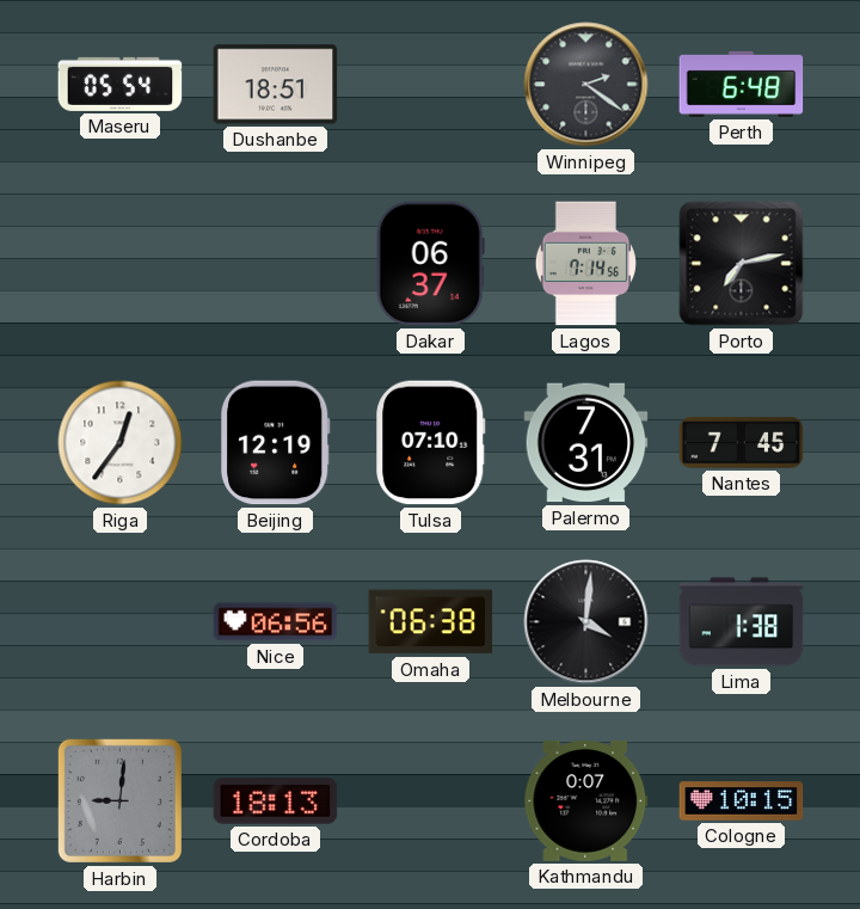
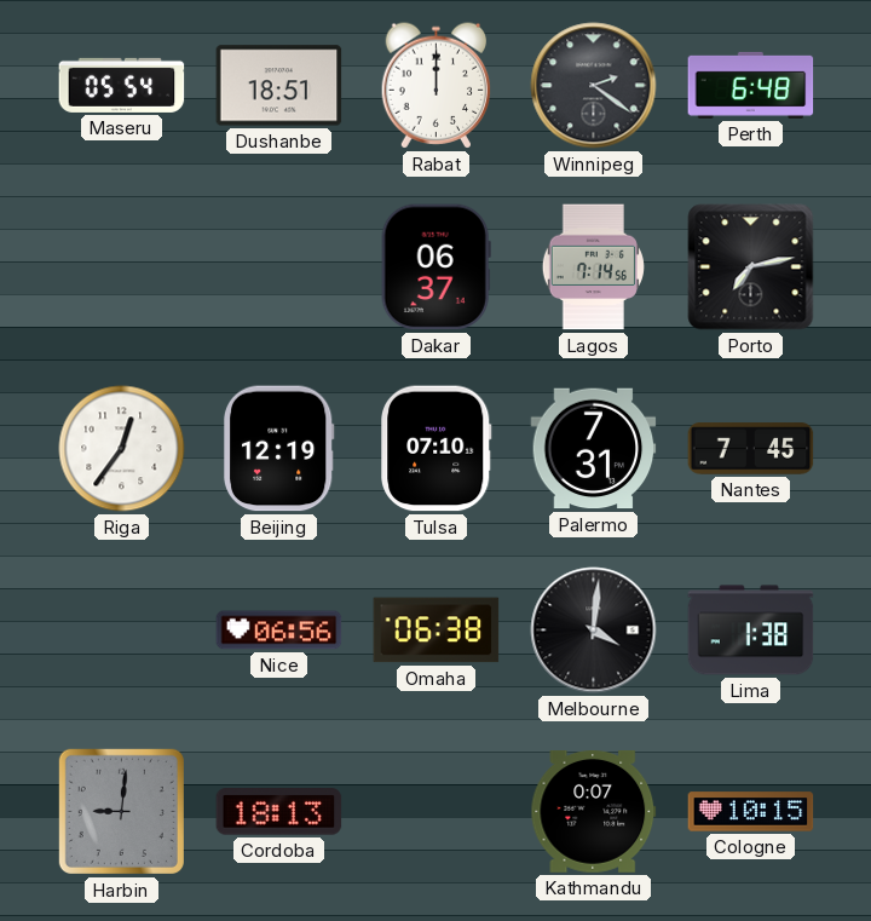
Rabat: none -> 12:00 (437, 86)
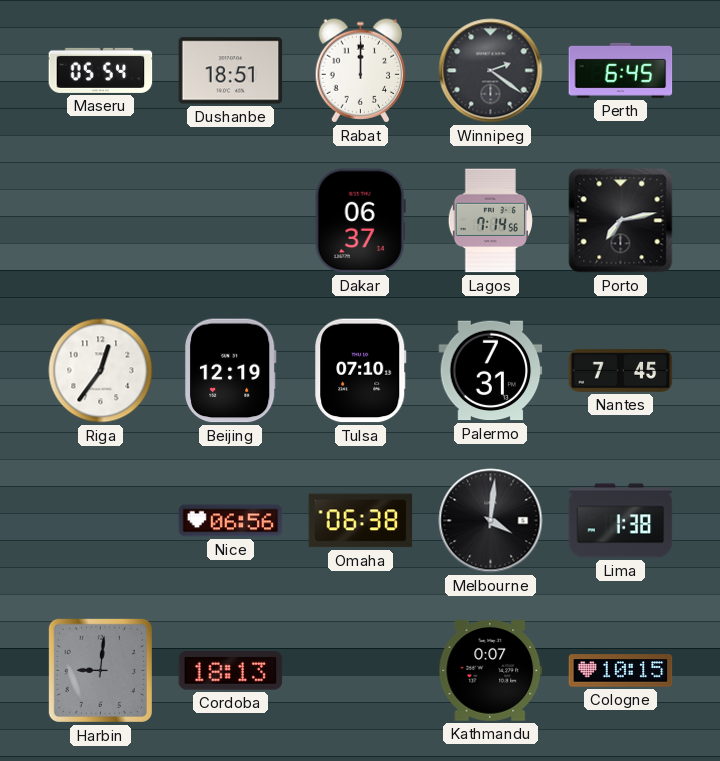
Perth: 6:48 -> 6:45 (621, 70)
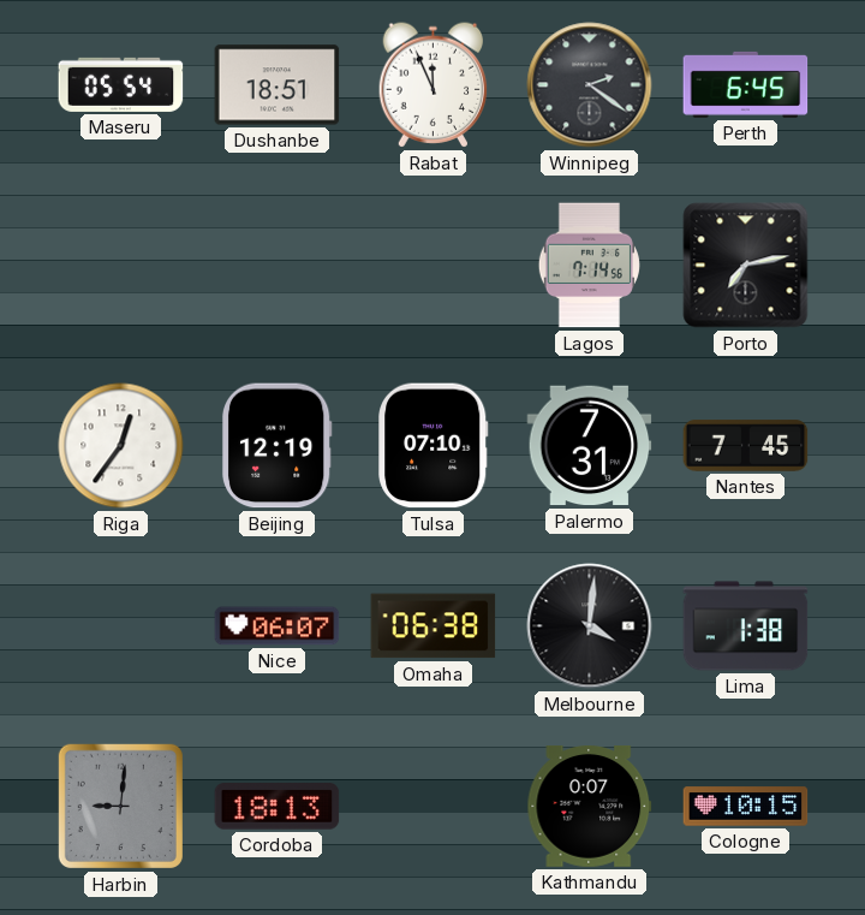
Rabat: 12:00 -> 11:56 (434, 85)
Dakar: 06:37 -> none (360, 221)
Nice: 06:56 -> 06:07 (278, 626)
